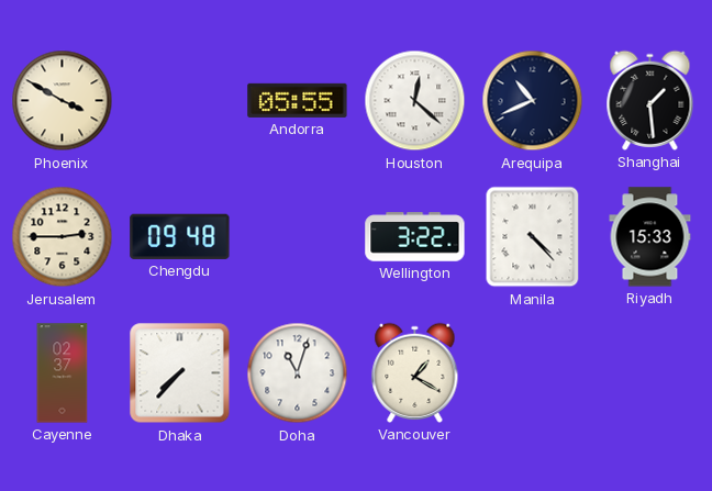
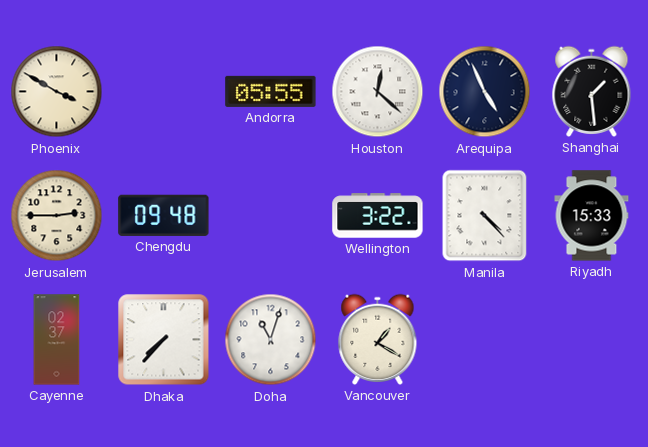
Arequipa: 10:41 -> 4:56 (485, 92)
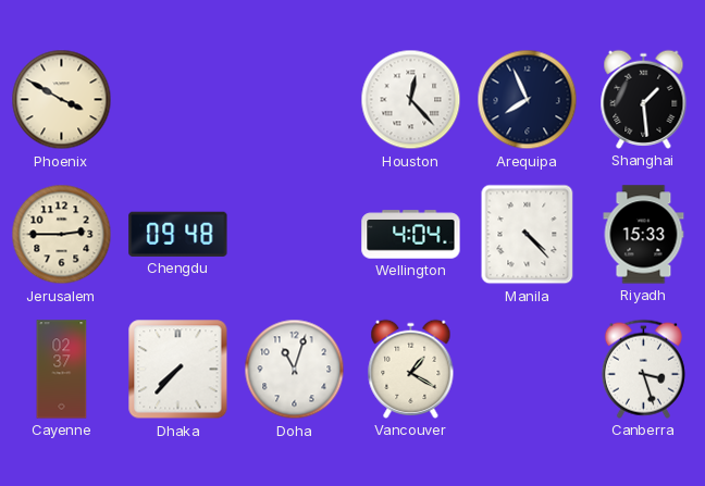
Andorra: 05:55 -> none (271, 91)
Houston: 12:22 -> 12:23 (411, 100)
Arequipa: 4:56 -> 7:56 (528, 100)
Wellington: 3:22 -> 4:04 (411, 235)
Canberra: none -> 3:27 (643, 369)
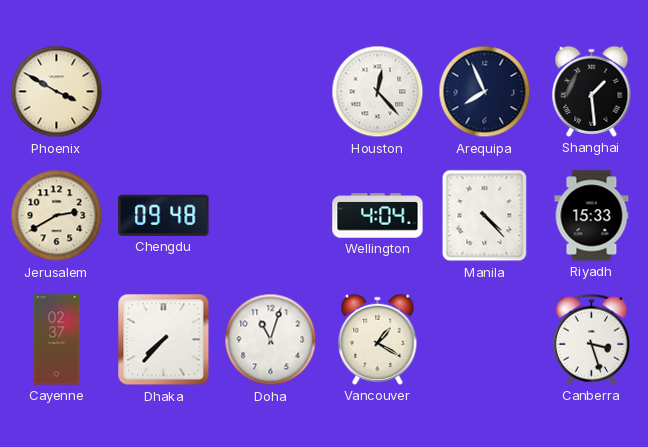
Jerusalem: 2:45 -> 2:40 (57, 216)
